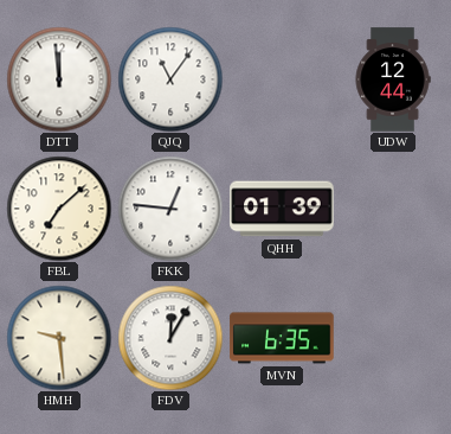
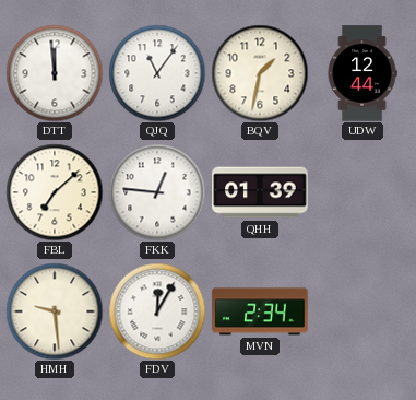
BQV: none -> 1:32 (260, 73)
MVN: 6:35 -> 2:34 (260, 311)
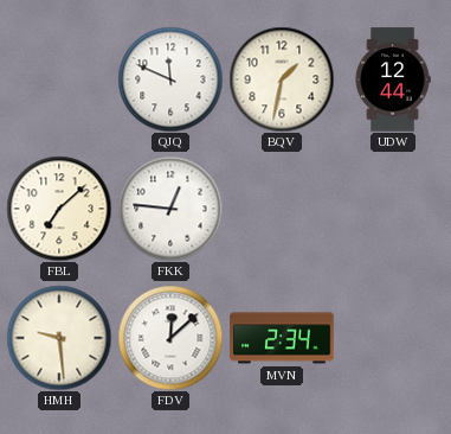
DTT: 11:59 -> none (55, 73)
QJQ: 11:06 -> 11:49 (170, 79)
QHH: 01:39 -> none (260, 192)
FDV: 12:05 -> 12:08 (170, 338)
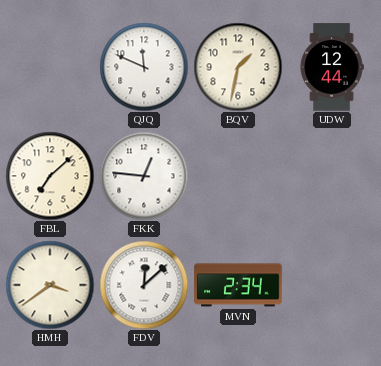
HMH: 9:29 -> 3:39 (50, 285)
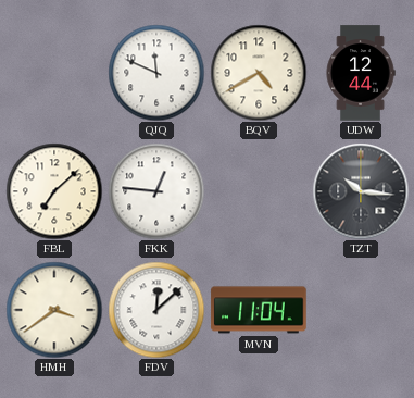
BQV: 1:32 -> 4:40 (259, 73)
TZT: none -> 10:16 (361, 191)
MVN: 2:34 -> 11:04 (259, 310)
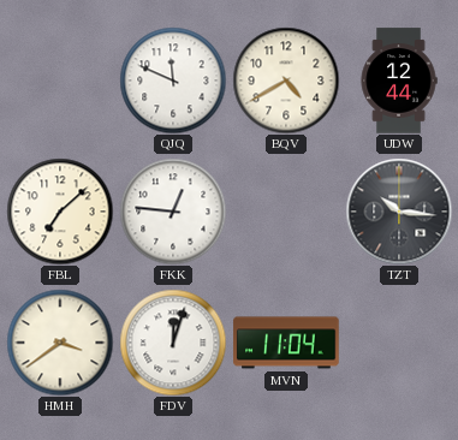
FDV: 12:08 -> 12:03 (173, 343)
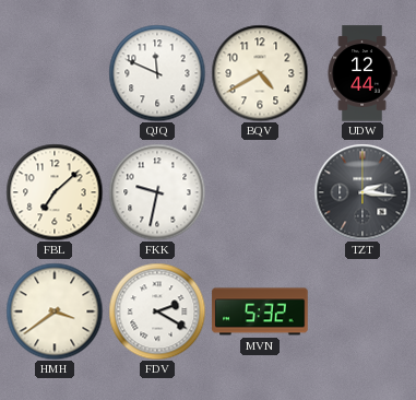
FKK: 12:46 -> 9:32 (157, 192)
TZT: 10:16 -> 2:16 (362, 192)
FDV: 12:03 -> 2:20 (157, 311)
MVN: 11:04 -> 5:32 (260, 311)
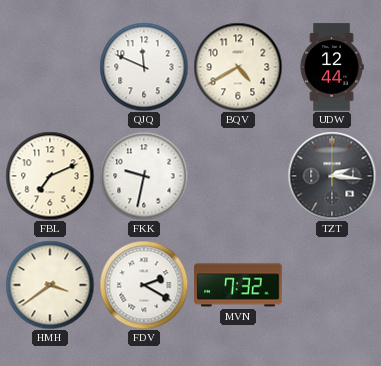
FBL: 7:08 -> 7:11 (50, 176)
MVN: 5:32 -> 7:32 (238, 285)
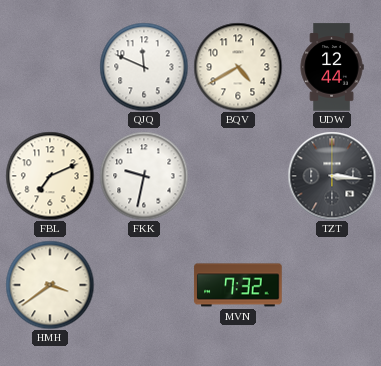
TZT: 2:16 -> 3:16 (332, 176)
FDV: 2:20 -> none (144, 285)
